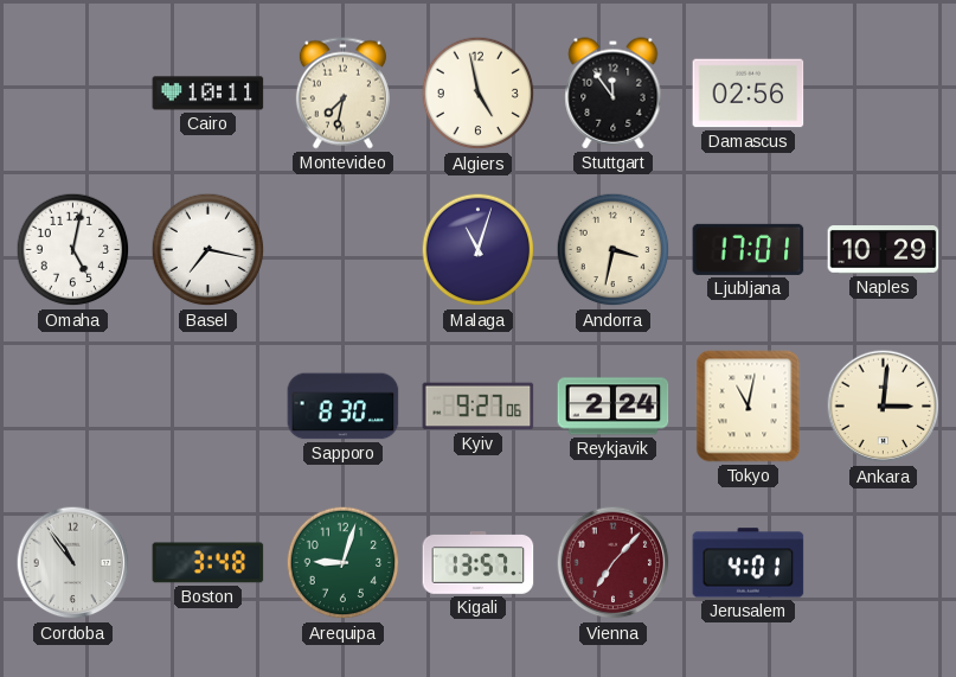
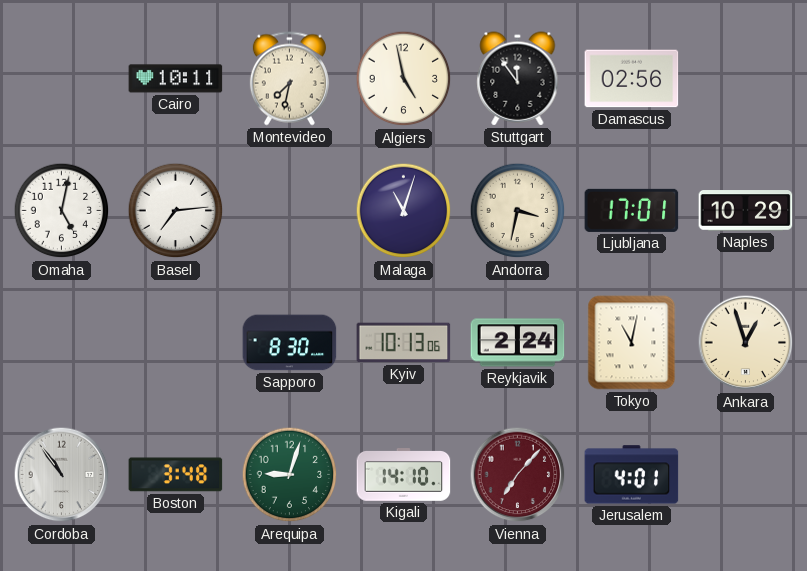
Basel: 7:17 -> 7:14 (176, 211)
Kyiv: 9:27 -> 10:13 (404, 343)
Ankara: 3:01 -> 12:57 (746, 343)
Kigali: 13:57 -> 14:10 (404, 475)
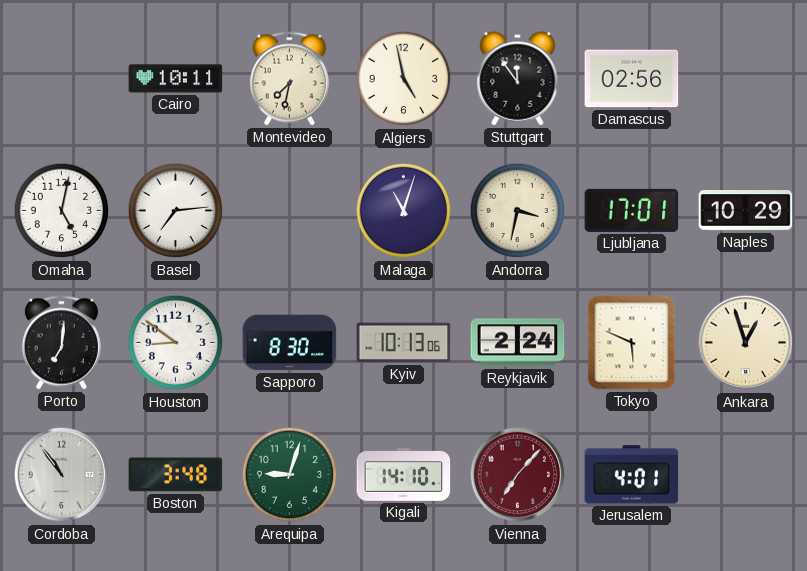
Porto: none -> 7:01 (61, 343)
Houston: none -> 8:51 (176, 343)
Tokyo: 11:02 -> 5:49 (632, 343)
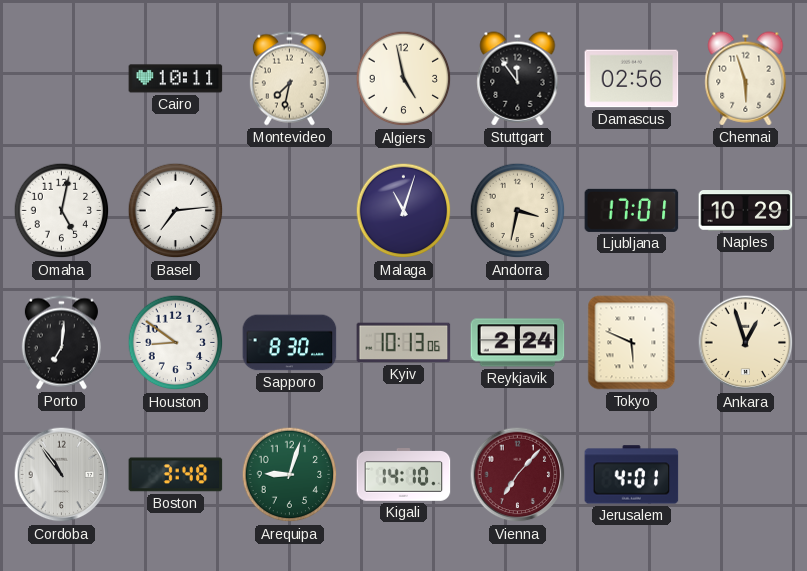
Chennai: none -> 5:57 (746, 79)
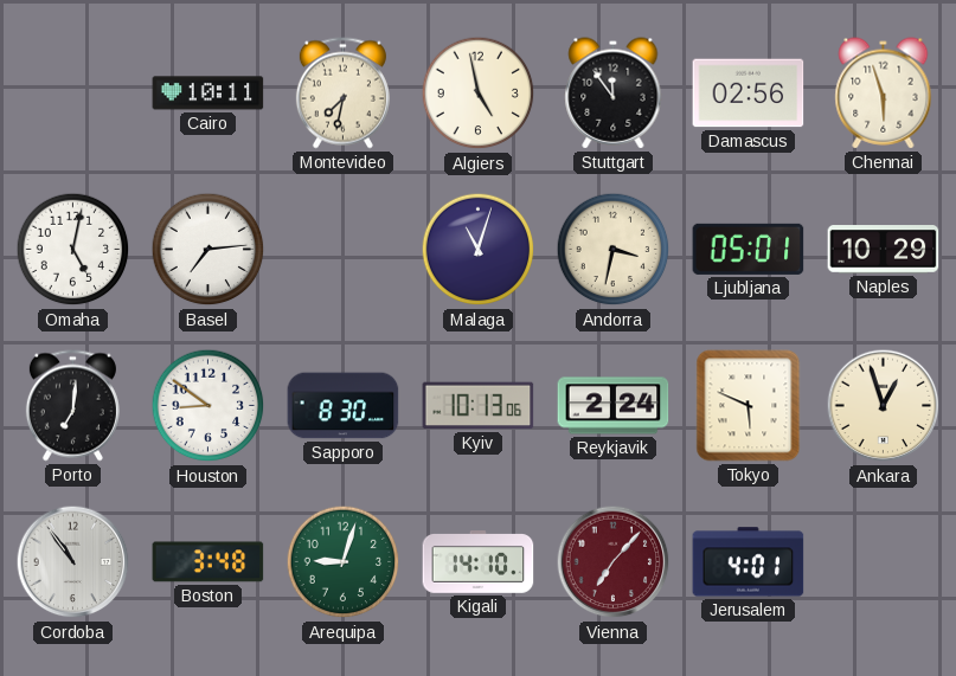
Ljubljana: 17:01 -> 05:01 (749, 249)
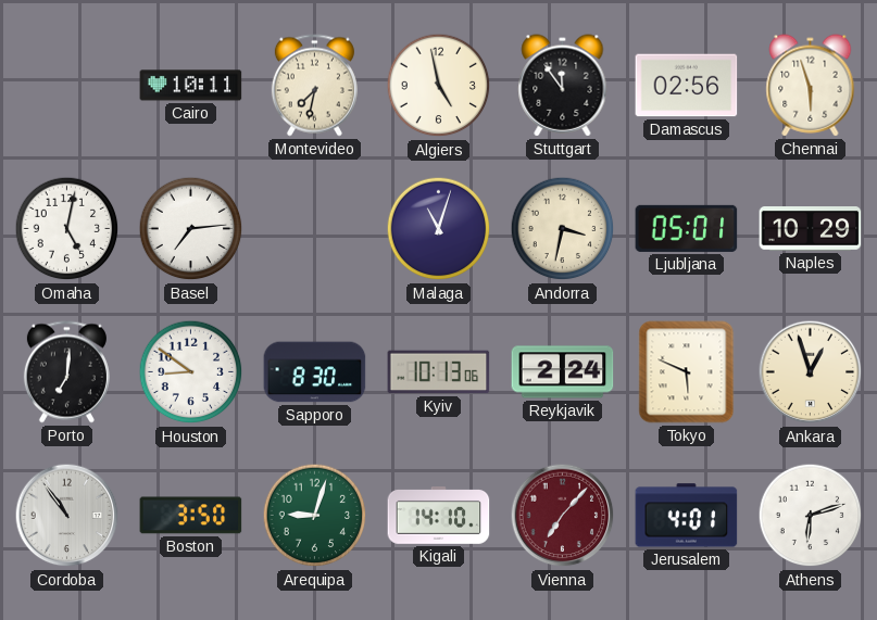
Boston: 3:48 -> 3:50 (191, 516)
Athens: none -> 6:12 (811, 516)
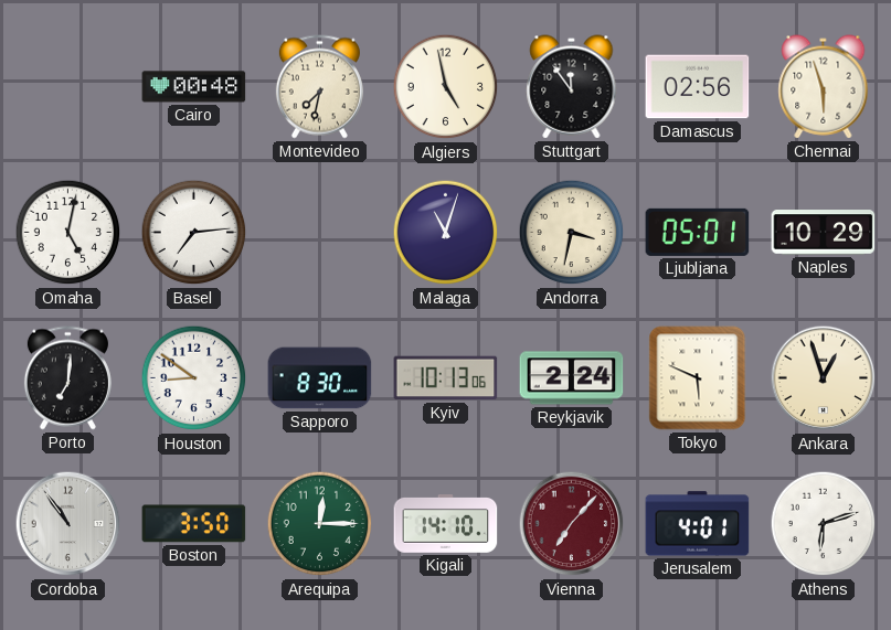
Cairo: 10:11 -> 00:48 (194, 87)
Arequipa: 9:03 -> 12:15 (320, 524)
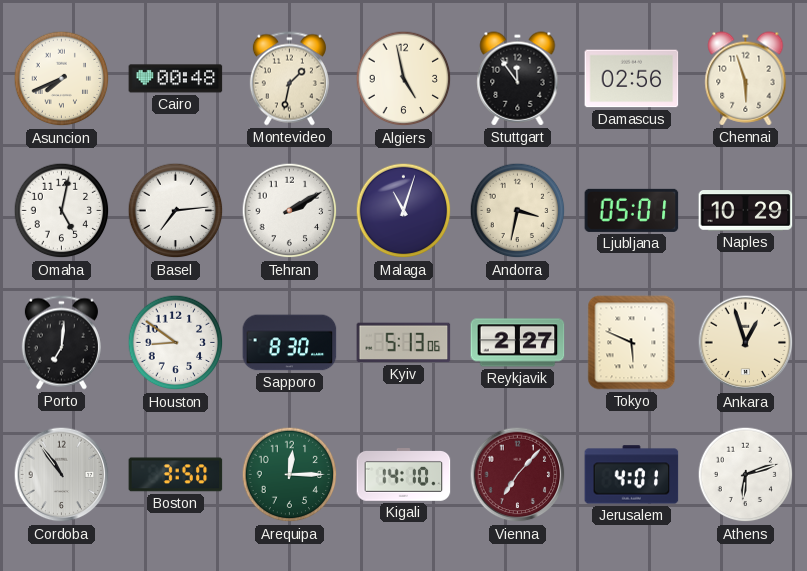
Asuncion: none -> 7:41 (62, 79)
Montevideo: 7:32 -> 1:32 (289, 79)
Tehran: none -> 2:10 (290, 211)
Kyiv: 10:13 -> 5:13 (404, 343)
Reykjavik: 2:24 -> 2:27 (518, 343)
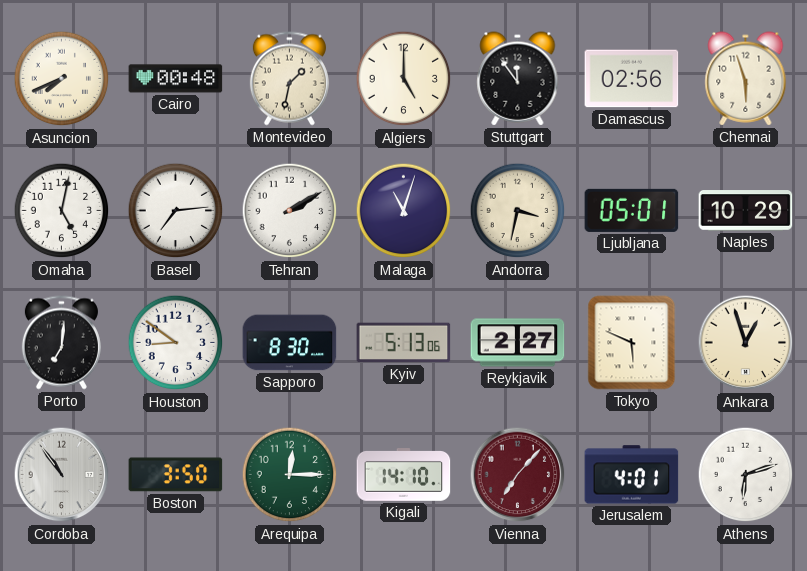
Algiers: 4:58 -> 5:00 (404, 79)
